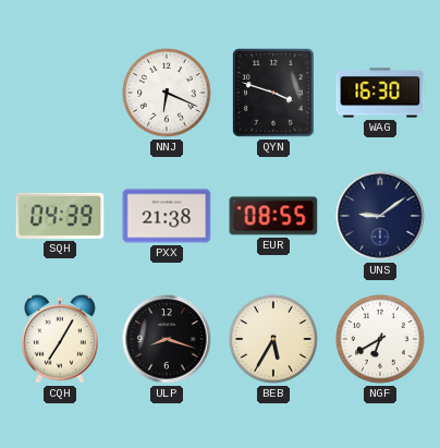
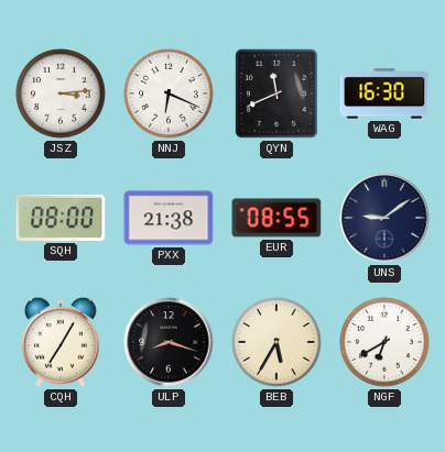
JSZ: none -> 3:14 (61, 93)
QYN: 3:48 -> 11:41 (278, 95)
SQH: 04:39 -> 08:00 (61, 218)
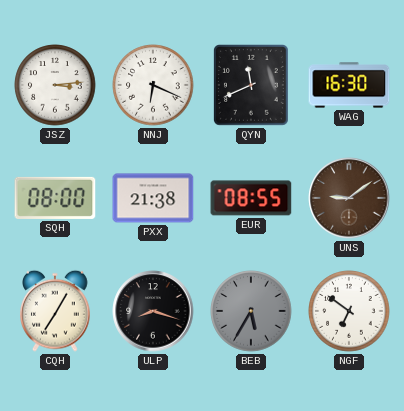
UNS dial: navy -> brown (349, 198)
BEB dial: cream -> grey (251, 311)
NGF: 6:40 -> 6:51 (349, 311)
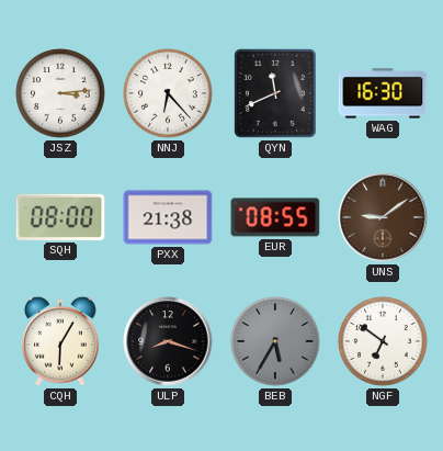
NNJ: 6:19 -> 6:23 (168, 93)
CQH: 7:05 -> 6:05 (61, 341)
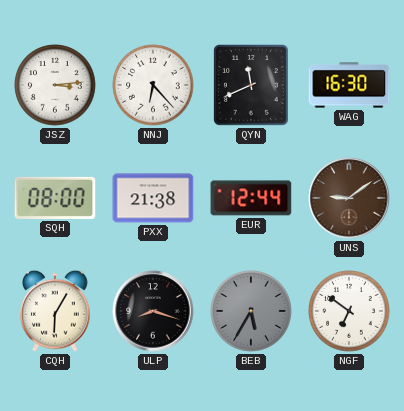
EUR: 08:55 -> 12:44 (251, 198)
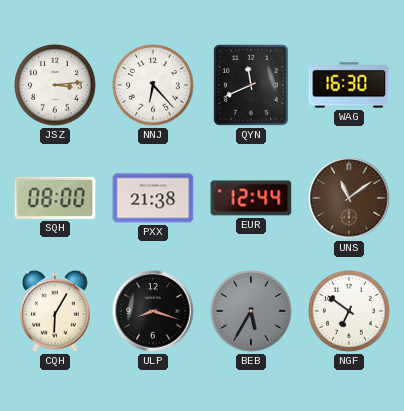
UNS: 9:09 -> 11:09 (349, 198)
